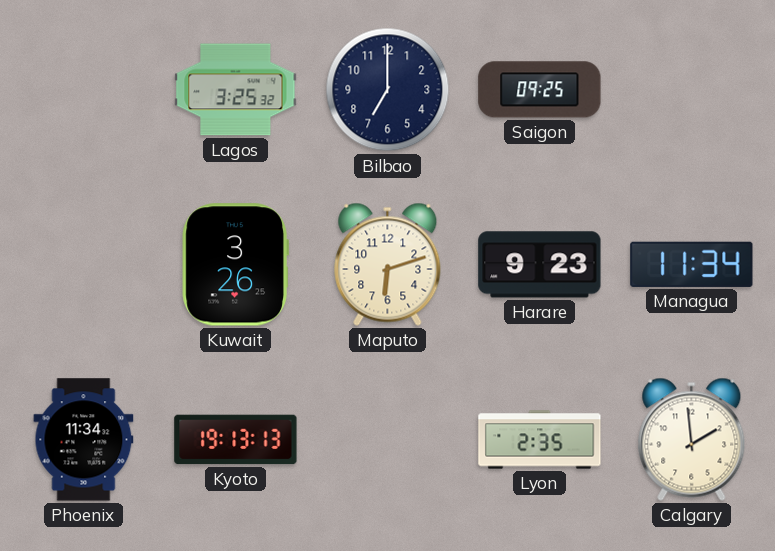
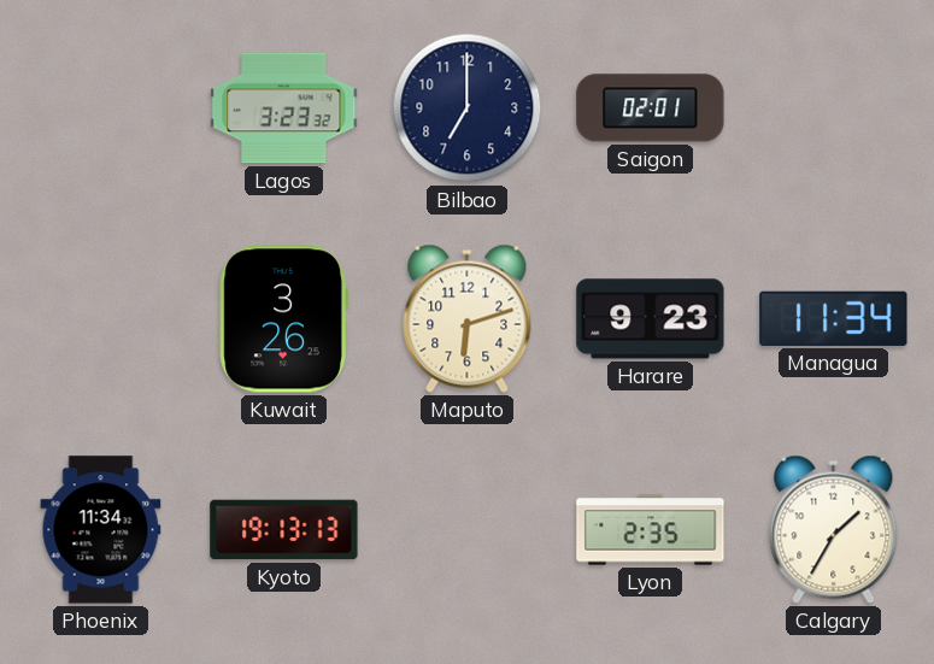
Lagos: 3:25 -> 3:23 (284, 108)
Saigon: 09:25 -> 02:01 (651, 108)
Calgary: 1:59 -> 1:35 (834, 529)
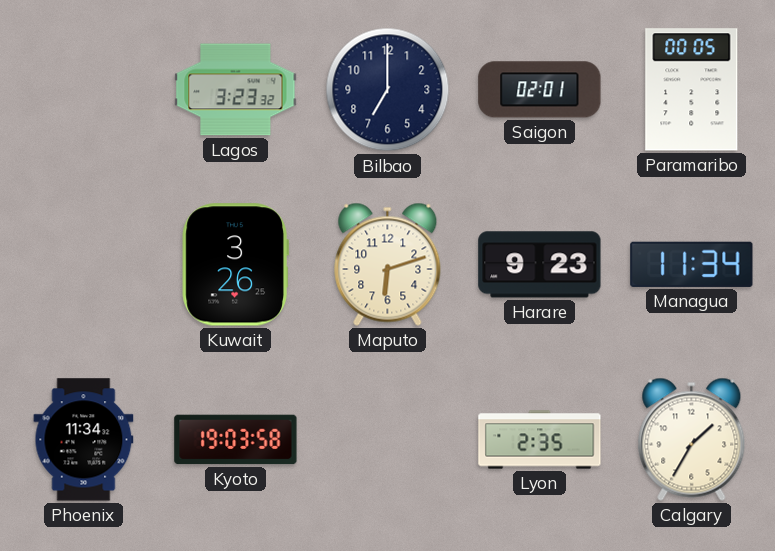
Paramaribo: none -> 00:05 (692, 90)
Kyoto: 19:13 -> 19:03 (236, 440)
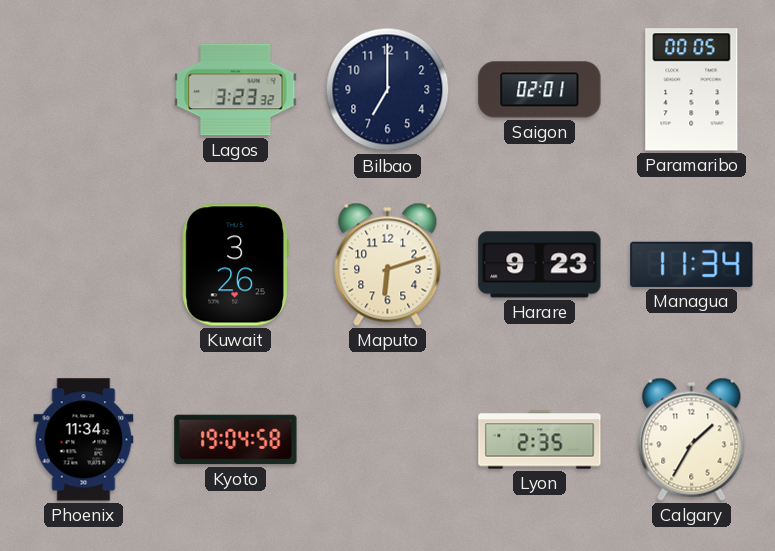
Kyoto: 19:03 -> 19:04 (236, 440)
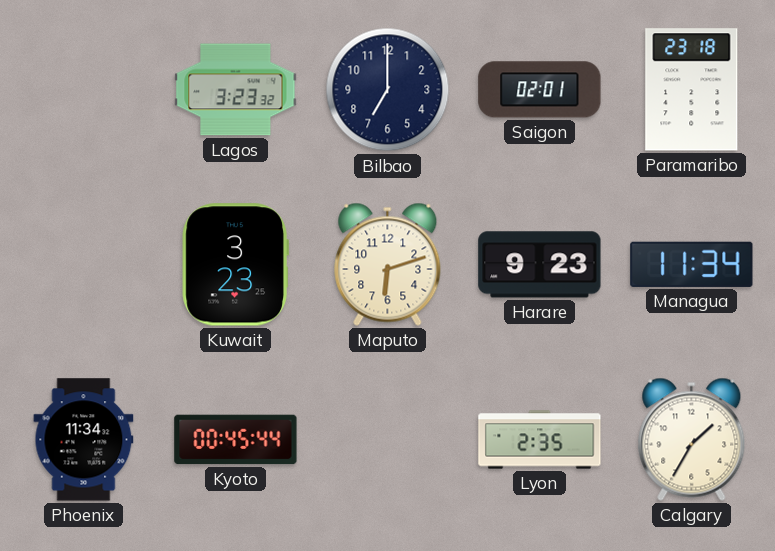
Paramaribo: 00:05 -> 23:18 (692, 90)
Kuwait: 3:26 -> 3:23 (235, 265)
Kyoto: 19:04 -> 00:45 (236, 440)
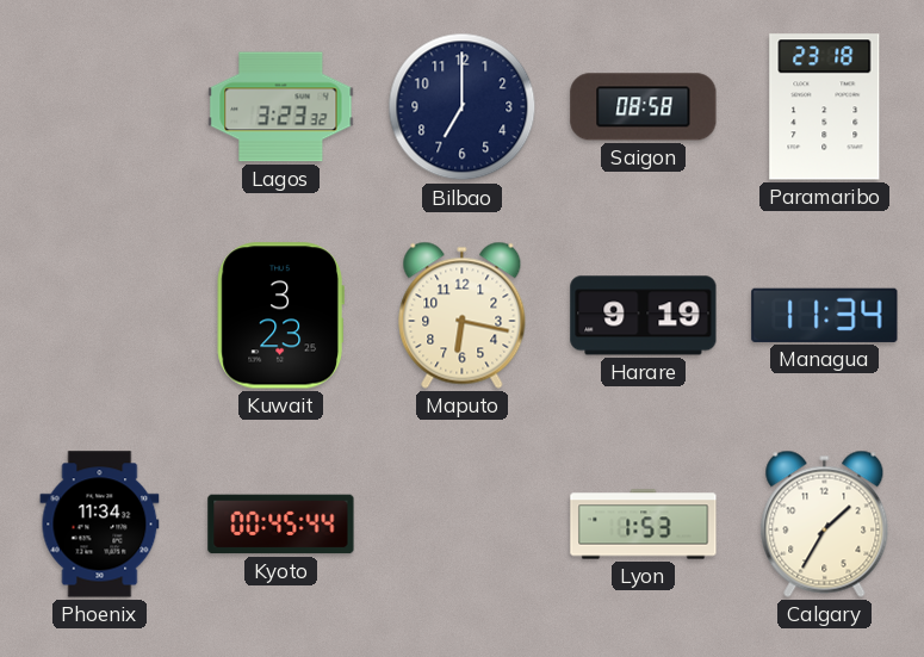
Saigon: 02:01 -> 08:58 (644, 107)
Maputo: 6:12 -> 6:17 (463, 315)
Harare: 9:23 -> 9:19 (644, 316)
Lyon: 2:35 -> 1:53 (644, 525)
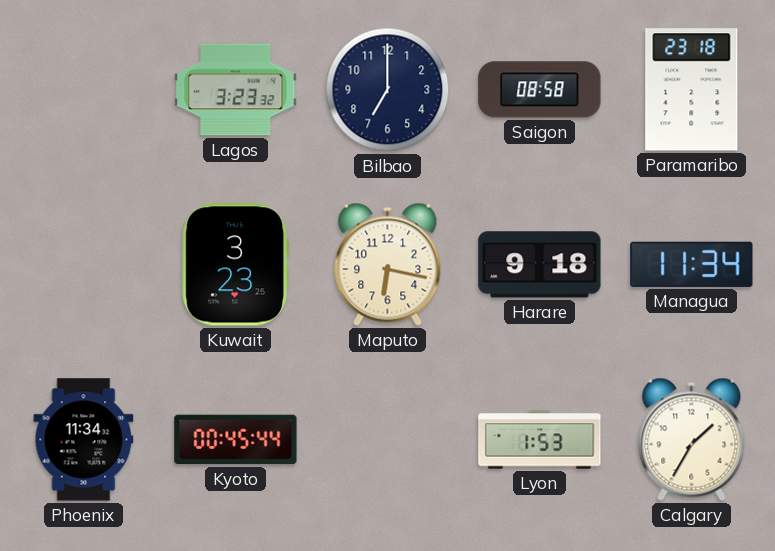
Harare: 9:19 -> 9:18 (540, 265)
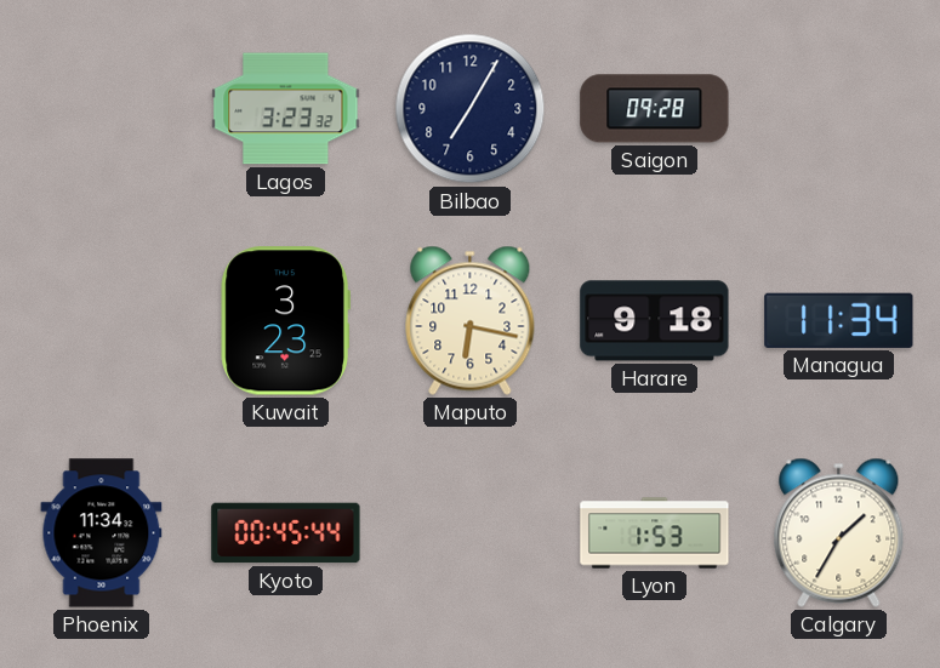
Bilbao: 7:00 -> 7:05 (471, 109)
Saigon: 08:58 -> 09:28 (655, 109)
Paramaribo: 23:18 -> none (692, 90)
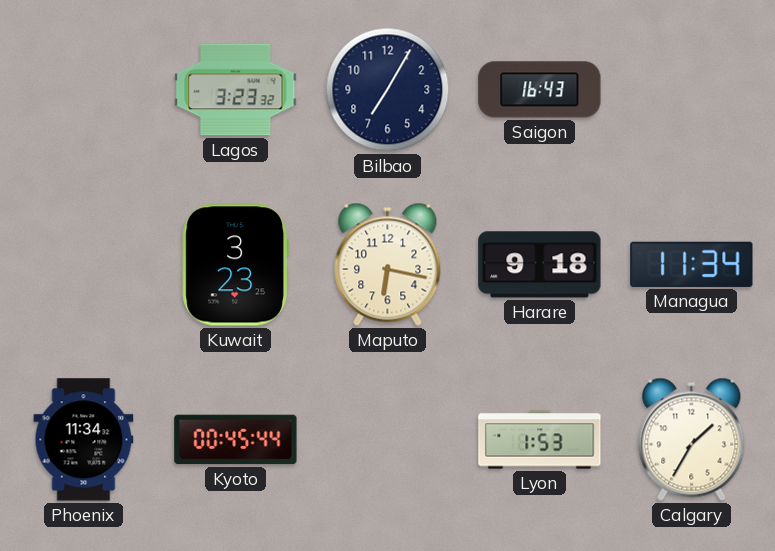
Saigon: 09:28 -> 16:43 (540, 90)
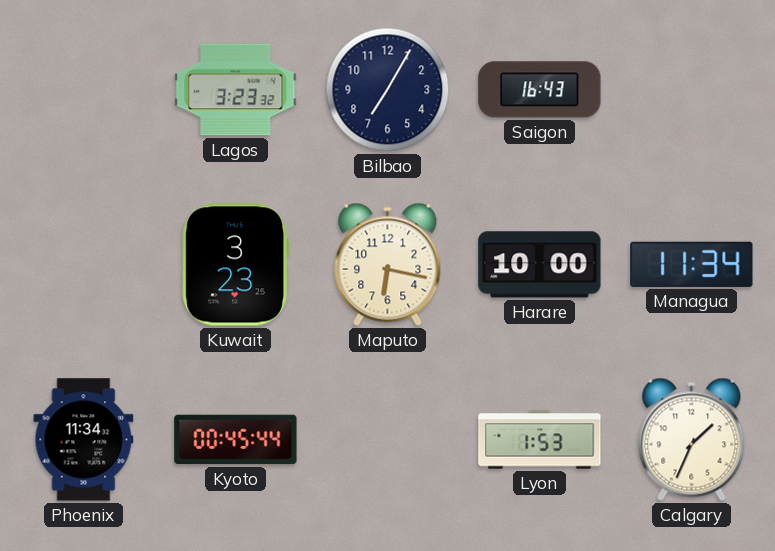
Harare: 9:18 -> 10:00 (540, 265)
Calgary: 1:35 -> 1:34 (692, 439)
